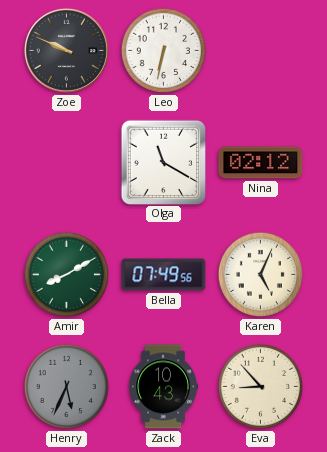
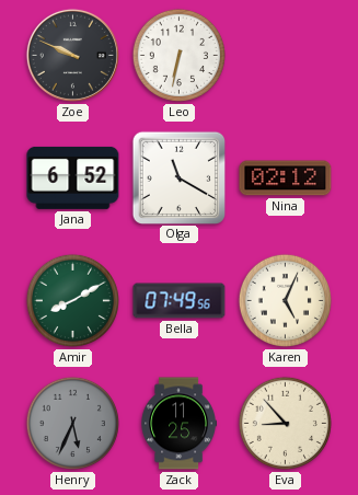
Jana: none -> 6:52 (73, 177)
Zack: 10:43 -> 11:25 (178, 424)
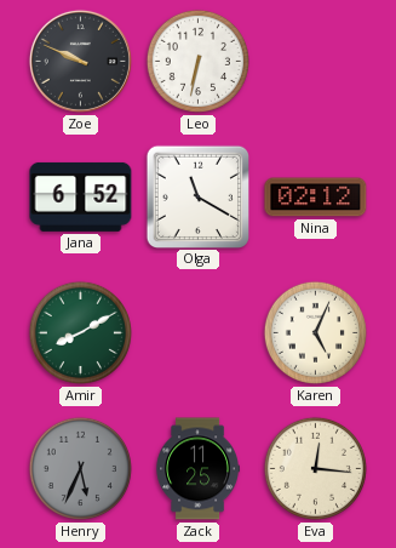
Bella: 07:49 -> none (180, 301)
Eva: 8:53 -> 12:16 (315, 468)
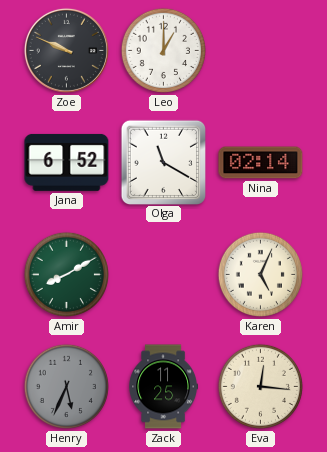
Leo: 6:32 -> 1:00 (163, 50)
Nina: 02:12 -> 02:14 (261, 163)
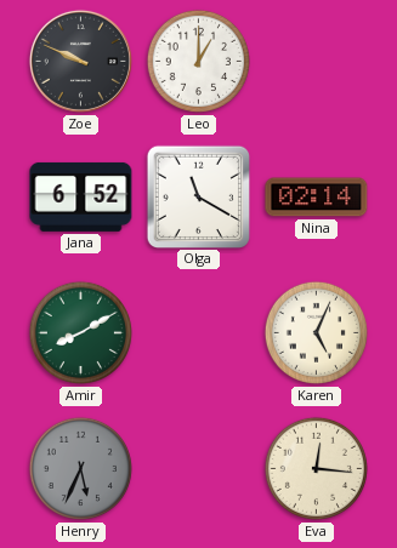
Zack: 11:25 -> none (163, 387)
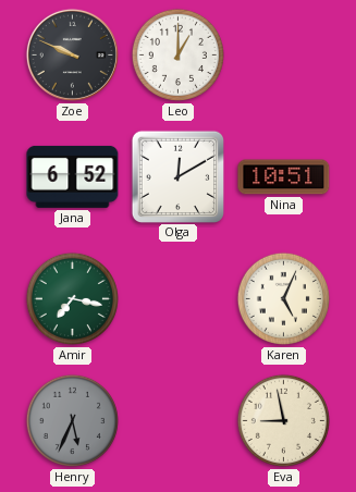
Olga: 11:20 -> 12:10 (177, 176)
Nina: 02:14 -> 10:51 (284, 177)
Amir: 8:10 -> 7:17 (72, 298)
Eva: 12:16 -> 8:58 (283, 420)
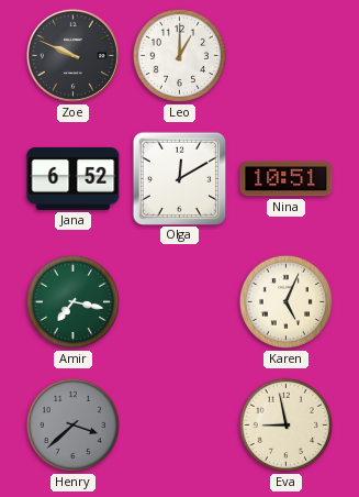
Henry: 5:34 -> 3:38 (72, 424)
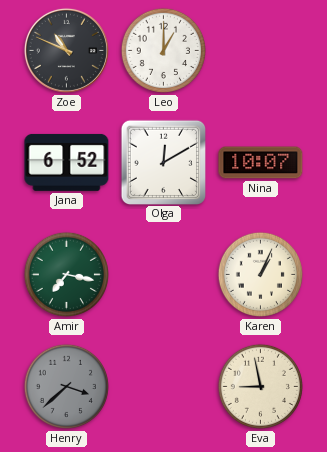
Zoe: 9:49 -> 10:49 (66, 50)
Nina: 10:51 -> 10:07 (261, 163)
Karen: 5:04 -> 1:04 (260, 274)
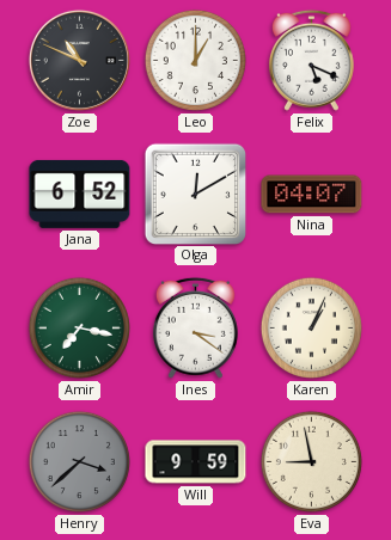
Felix: none -> 5:19 (311, 60)
Nina: 10:07 -> 04:07 (312, 195)
Ines: none -> 3:21 (195, 327)
Will: none -> 9:59 (196, 462)
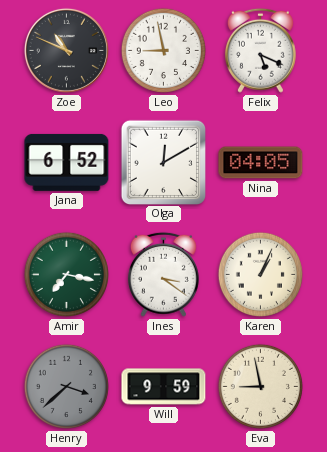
Leo: 1:00 -> 8:58 (163, 50)
Nina: 04:07 -> 04:05 (261, 163)
